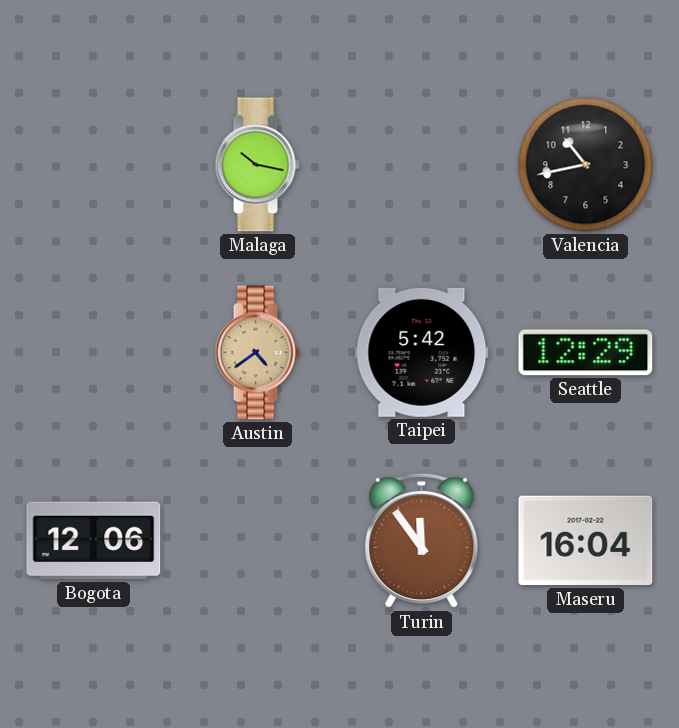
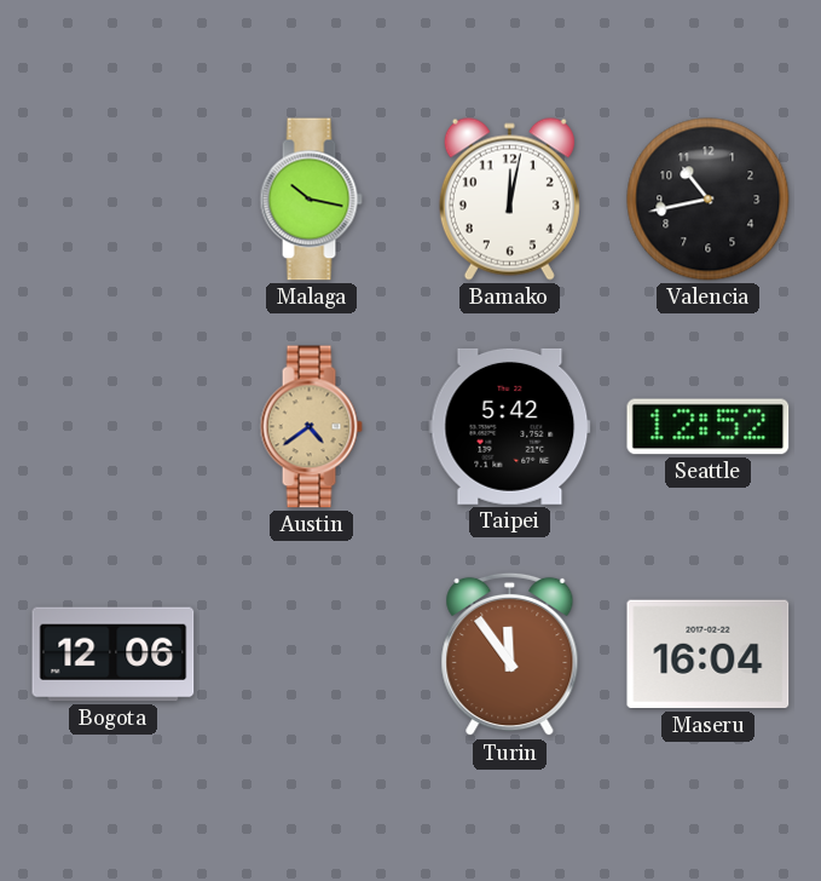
Bamako: none -> 12:02 (509, 198)
Seattle: 12:29 -> 12:52 (709, 427)
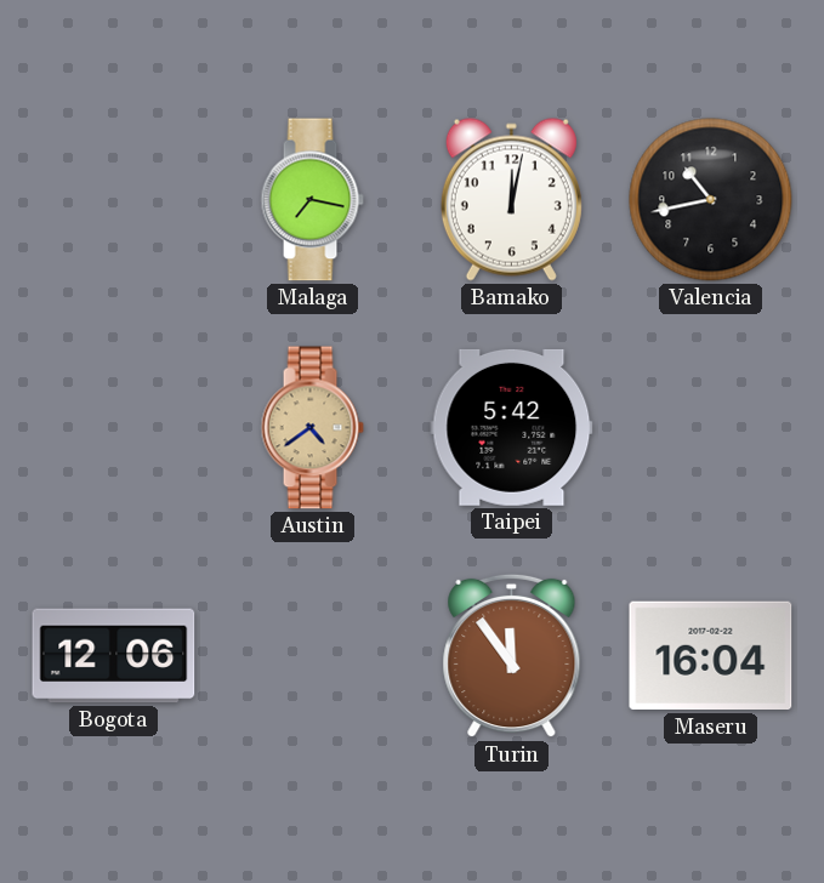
Malaga: 10:17 -> 7:17 (312, 200)
Seattle: 12:52 -> none (709, 427)
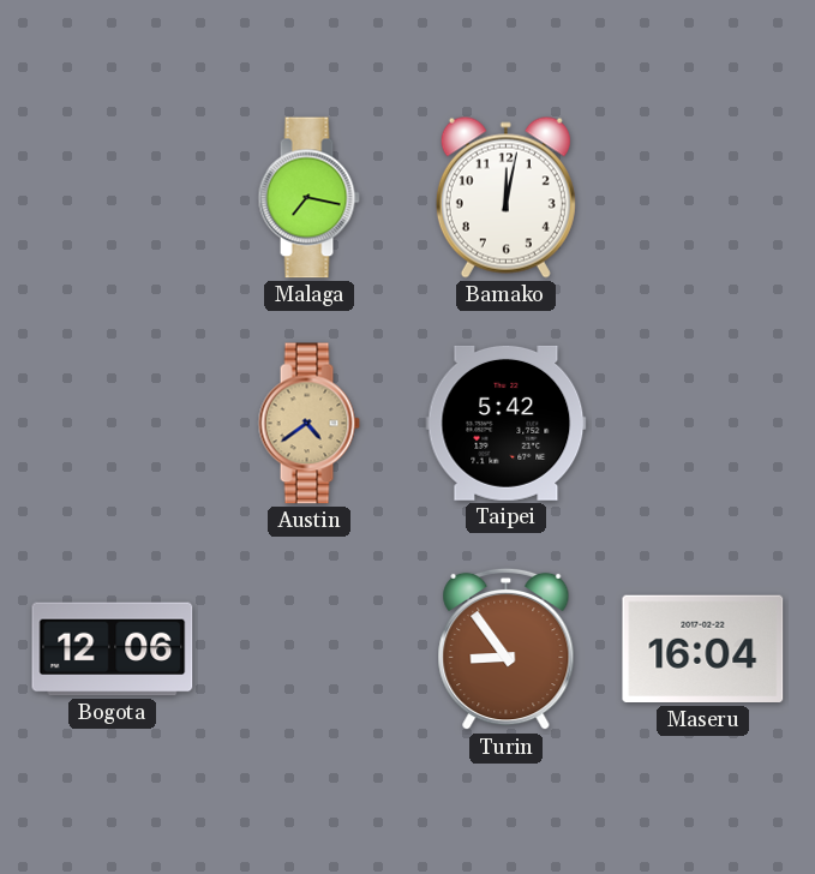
Valencia: 10:43 -> none (711, 200)
Turin: 11:54 -> 8:54 (507, 649)
